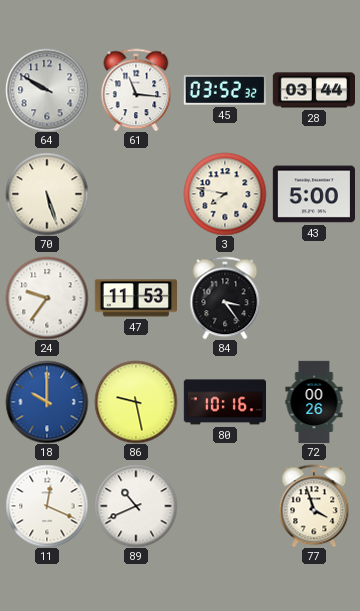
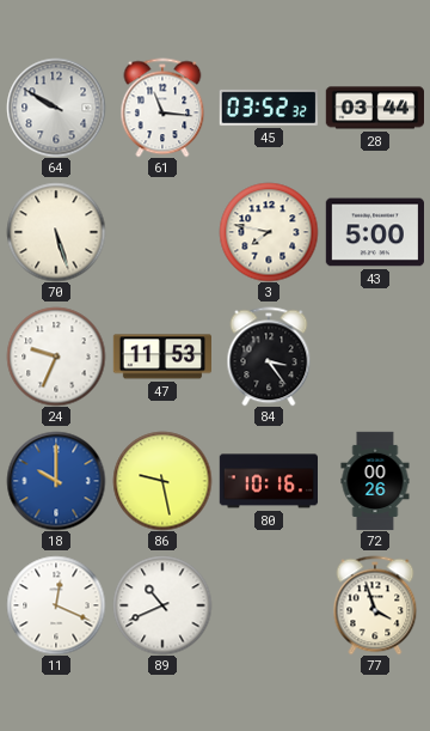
24: 9:36 -> 9:34 (56, 357)
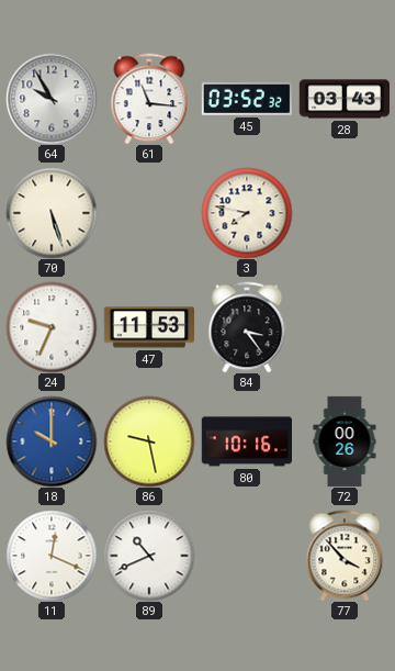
64: 9:50 -> 9:55 (52, 99)
28: 03:44 -> 03:43 (343, 99)
43: 5:00 -> none (374, 232)
77: 3:57 -> 3:53 (345, 556)
